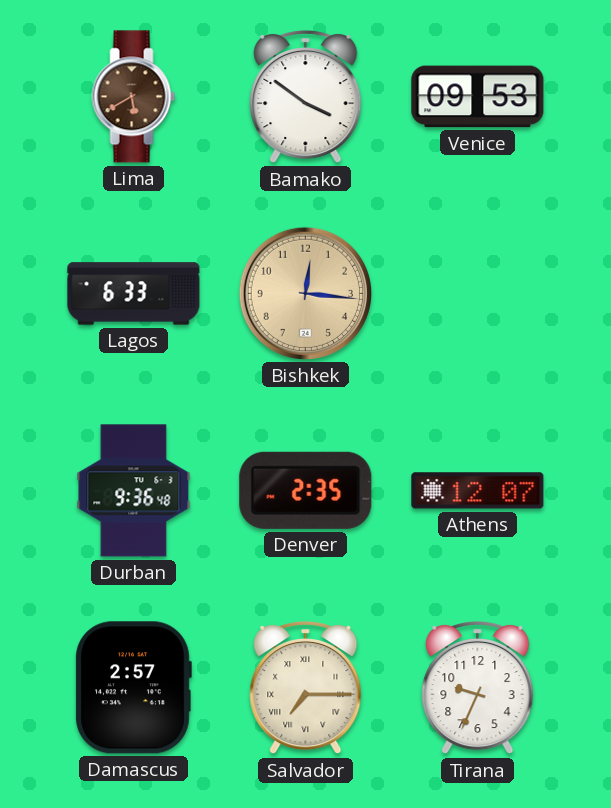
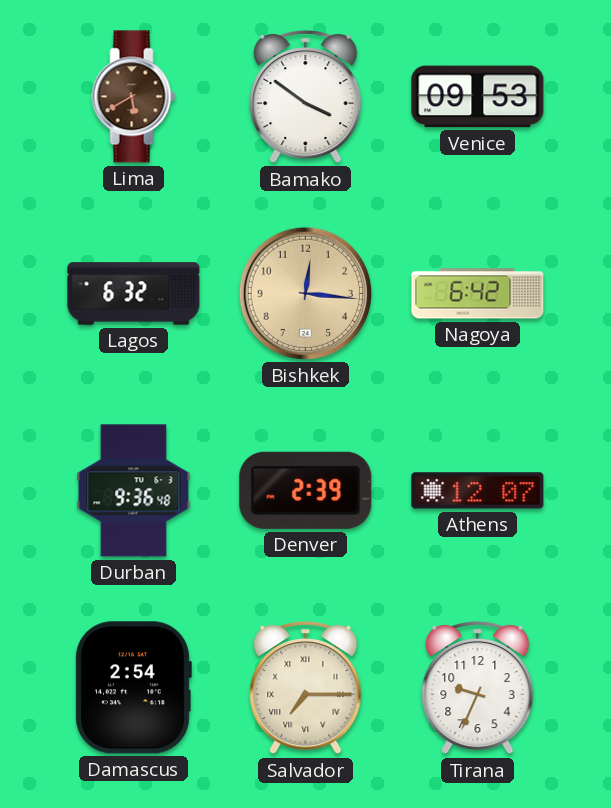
Lagos: 6:33 -> 6:32 (134, 294)
Nagoya: none -> 6:42 (478, 294)
Denver: 2:35 -> 2:39 (306, 490)
Damascus: 2:57 -> 2:54 (133, 688)
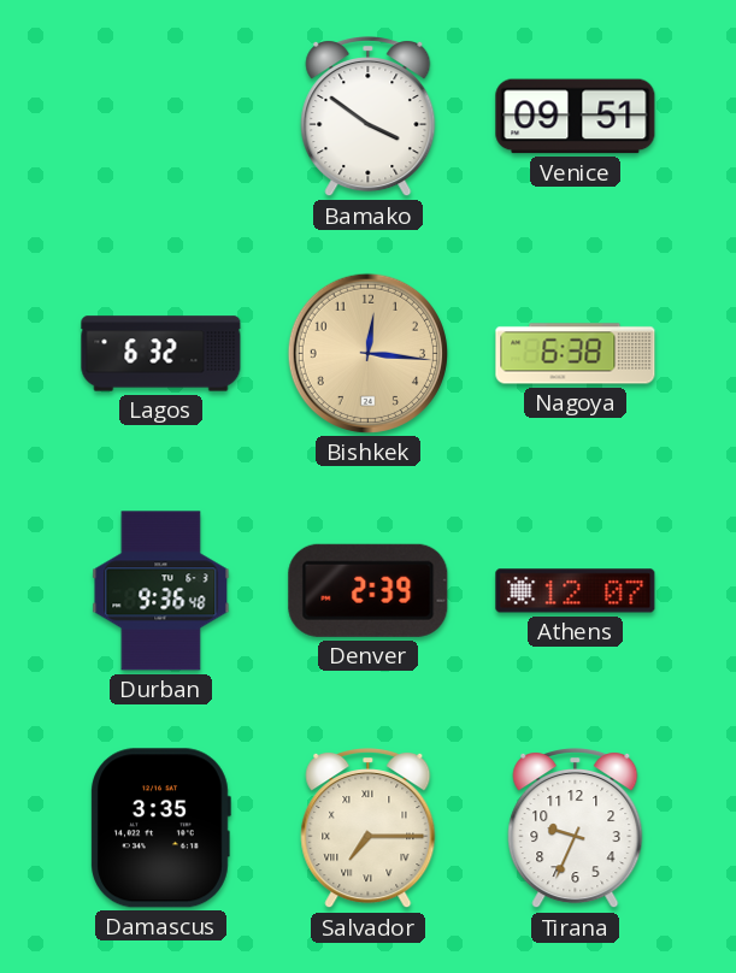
Lima: 5:40 -> none (134, 97)
Venice: 09:53 -> 09:51 (576, 117)
Nagoya: 6:42 -> 6:38 (576, 354)
Damascus: 2:54 -> 3:35 (160, 828)
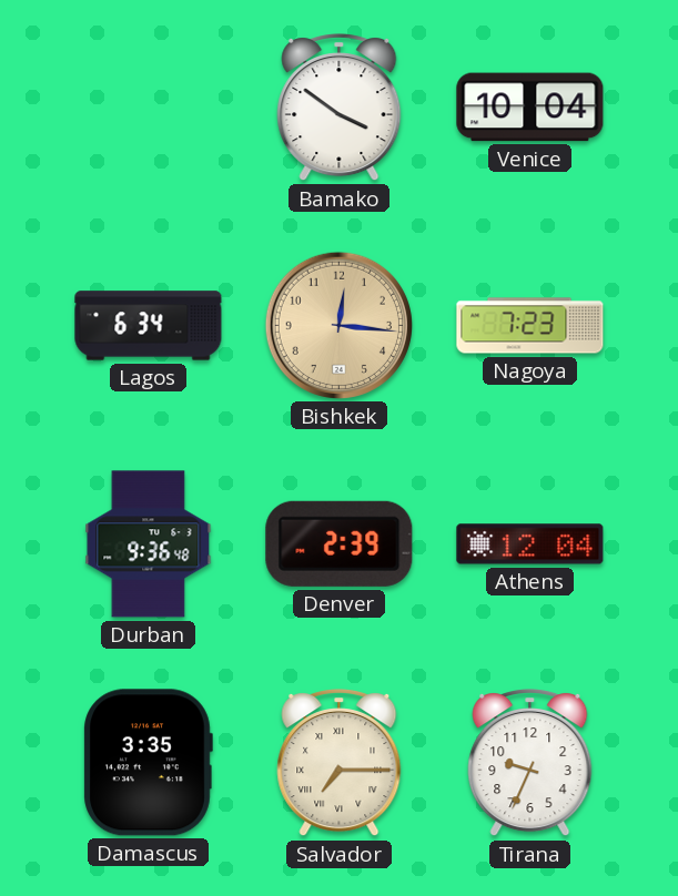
Venice: 09:51 -> 10:04 (530, 108)
Lagos: 6:32 -> 6:34 (149, 326)
Nagoya: 6:38 -> 7:23 (530, 326)
Athens: 12:07 -> 12:04 (530, 544)
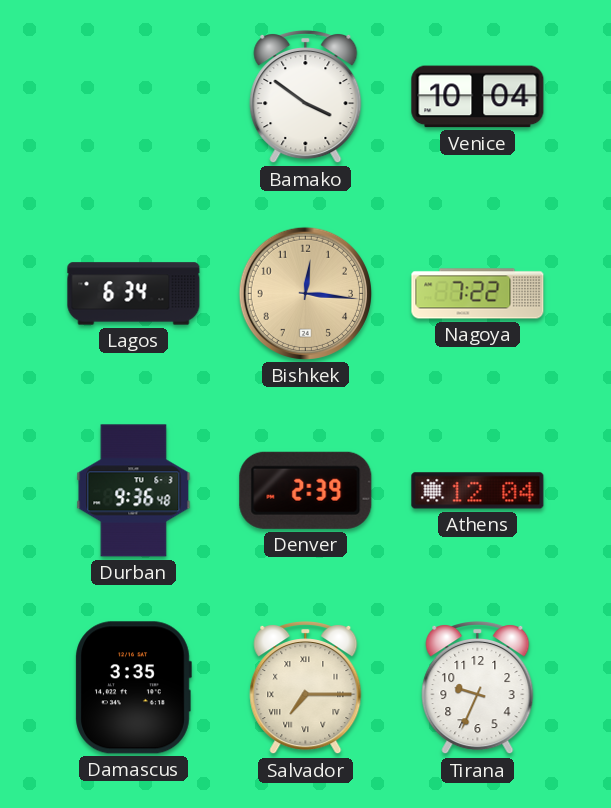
Nagoya: 7:23 -> 7:22 (478, 294)
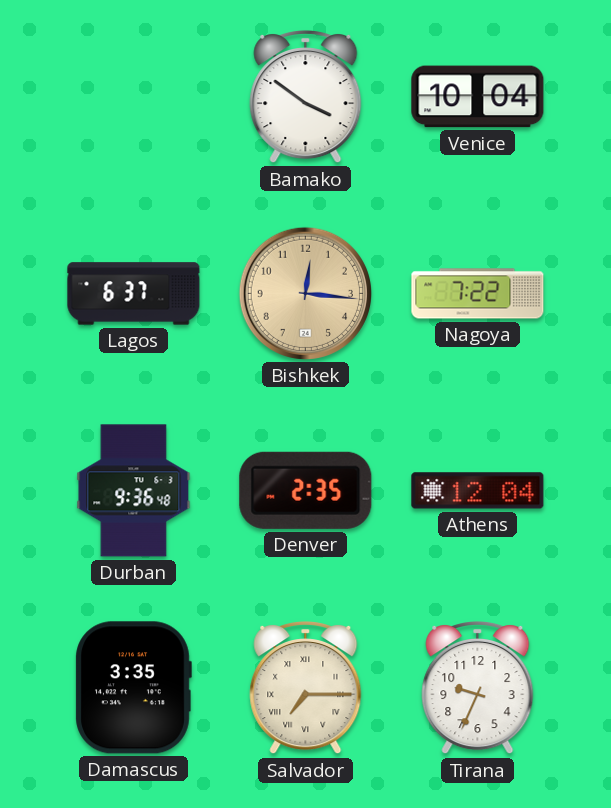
Lagos: 6:34 -> 6:37 (134, 294)
Denver: 2:39 -> 2:35 (306, 490)
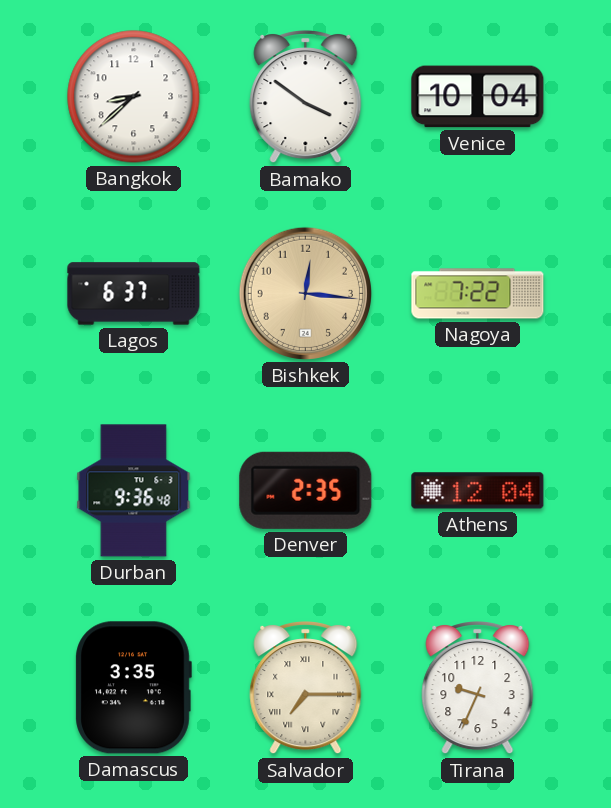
Bangkok: none -> 8:38 (134, 97)
